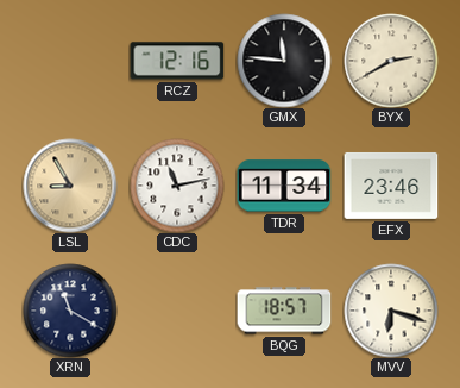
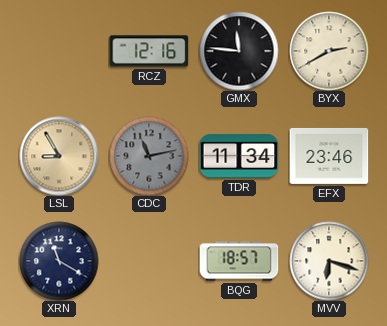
CDC dial: white -> grey (149, 156)
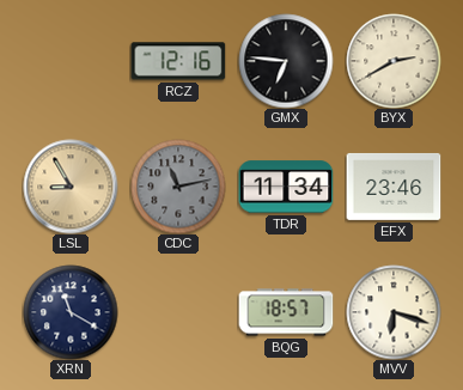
GMX: 11:46 -> 6:46 (286, 61)
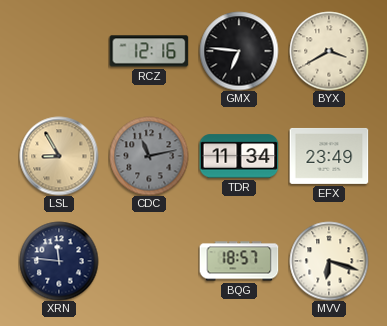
BYX: 2:40 -> 3:40 (329, 51)
EFX: 23:46 -> 23:49 (329, 156)
XRN: 11:20 -> 11:46 (59, 261)
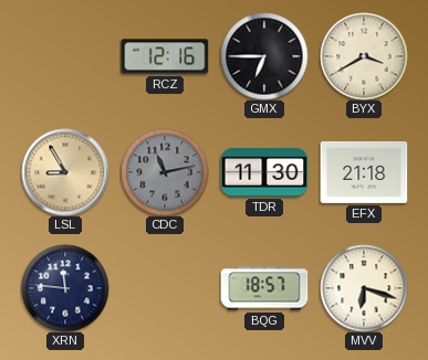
GMX: 6:46 -> 6:45 (264, 56)
TDR: 11:34 -> 11:30 (264, 172)
EFX: 23:49 -> 21:18 (364, 172)
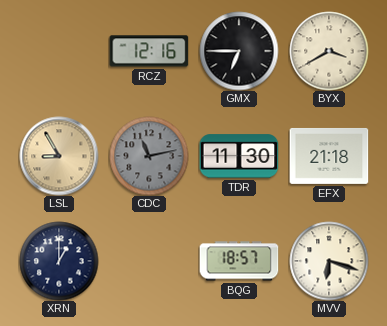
XRN: 11:46 -> 1:00 (59, 261)
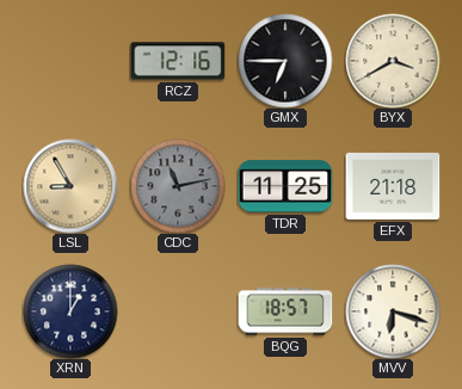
TDR: 11:30 -> 11:25 (285, 186)
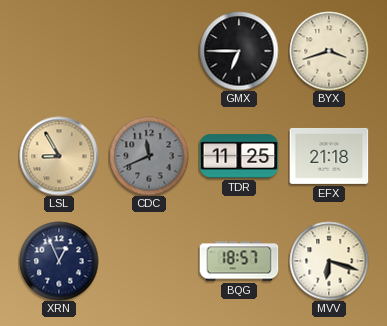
RCZ: 12:16 -> none (178, 61)
BYX: 3:40 -> 3:42 (329, 51)
CDC: 11:13 -> 11:41 (149, 156)
XRN: 1:00 -> 12:56 (59, 261)
